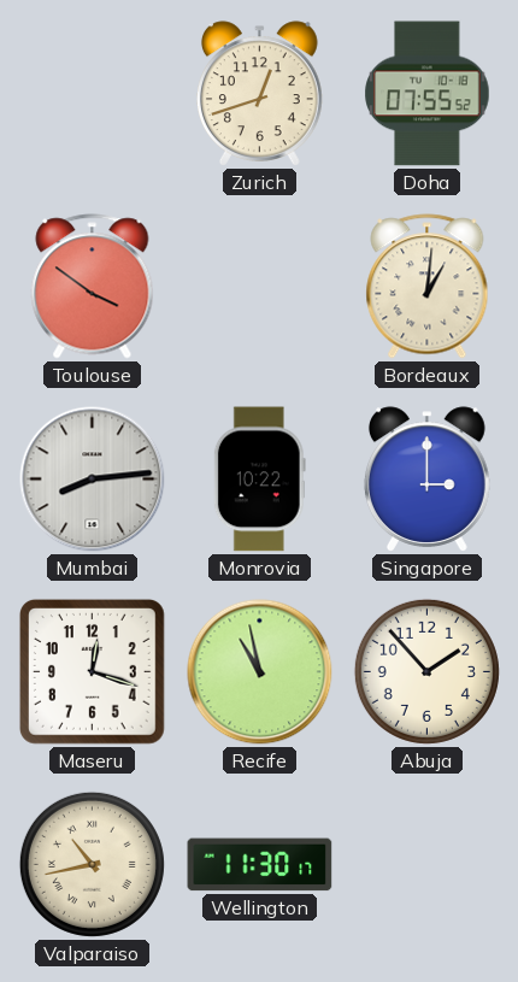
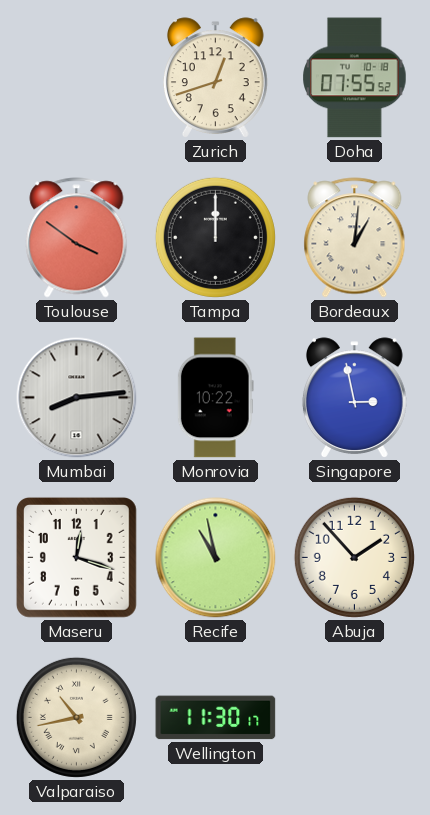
Tampa: none -> 12:00 (215, 237)
Singapore: 3:00 -> 2:58 (354, 398)
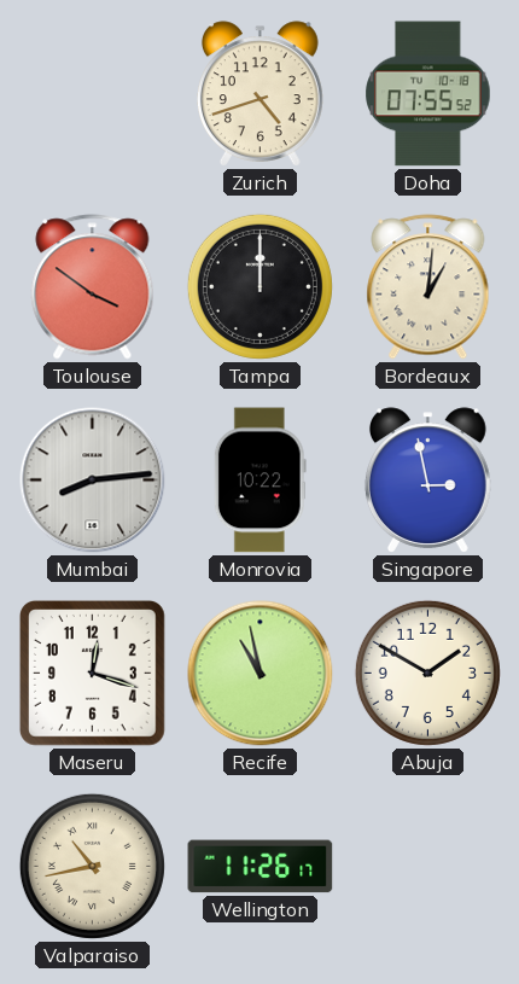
Zurich: 12:42 -> 4:42 (259, 94)
Abuja: 1:53 -> 1:50 (427, 673)
Wellington: 11:30 -> 11:26 (261, 867)
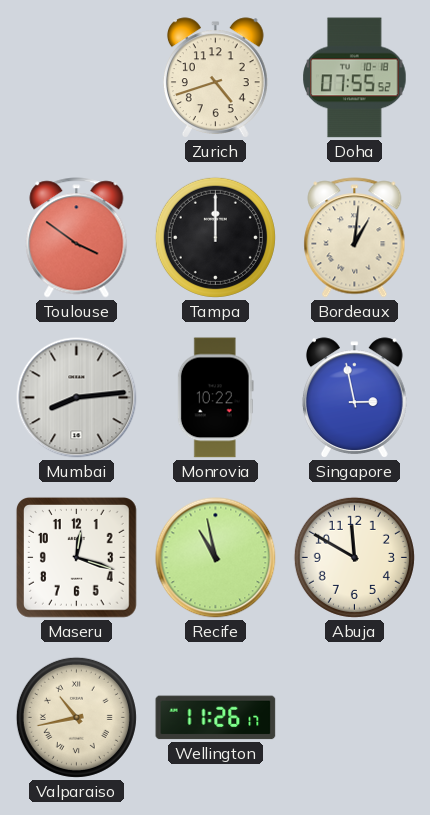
Abuja: 1:50 -> 11:50 (354, 557)
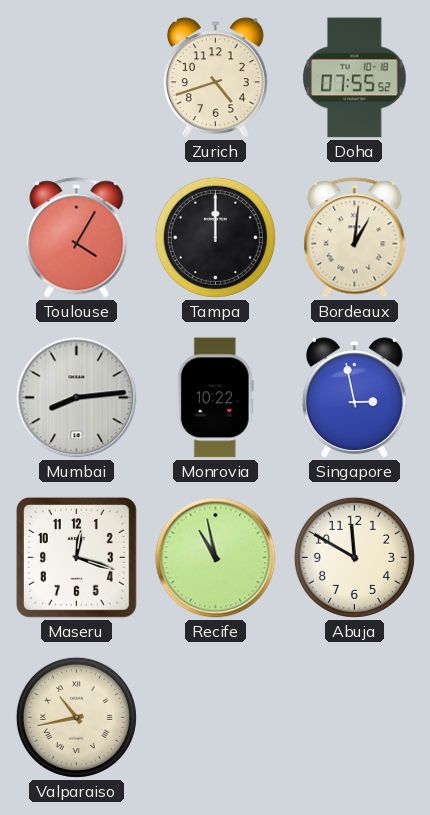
Toulouse: 3:51 -> 4:05 (77, 238)
Wellington: 11:26 -> none (216, 718)
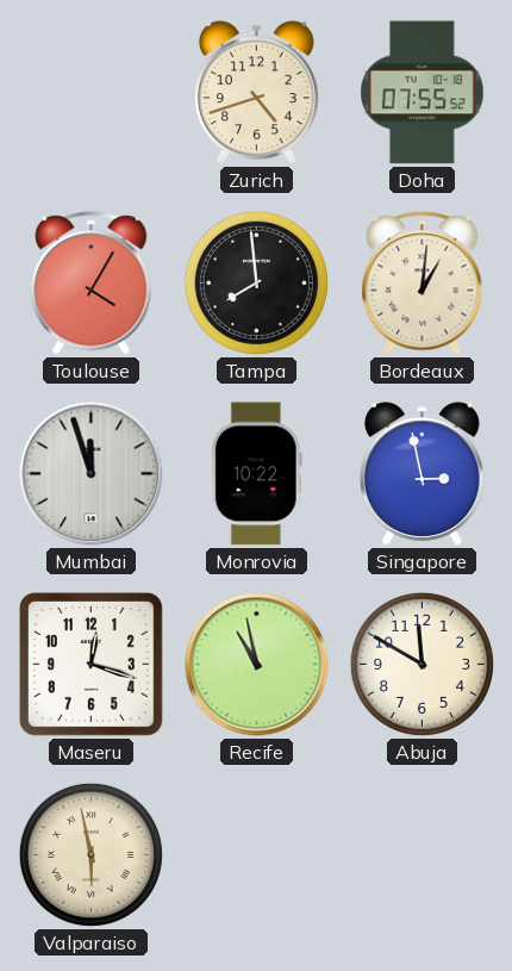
Tampa: 12:00 -> 7:59 (256, 282)
Mumbai: 8:14 -> 11:57 (92, 474)
Valparaiso: 10:43 -> 5:58 (90, 854)
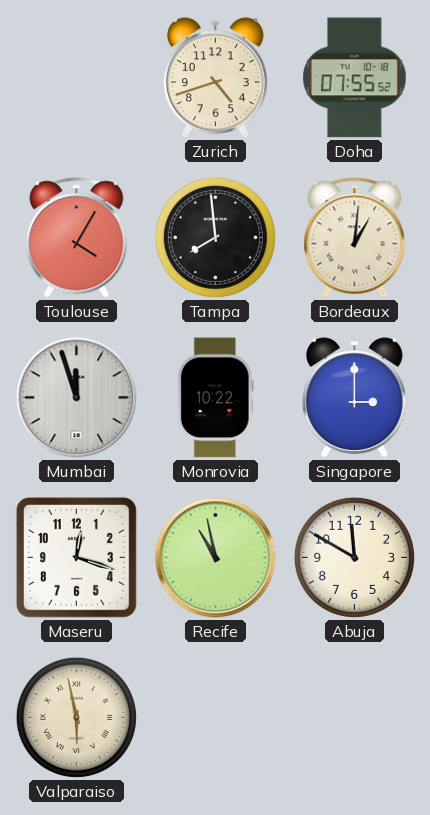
Singapore: 2:58 -> 3:00 (354, 398)
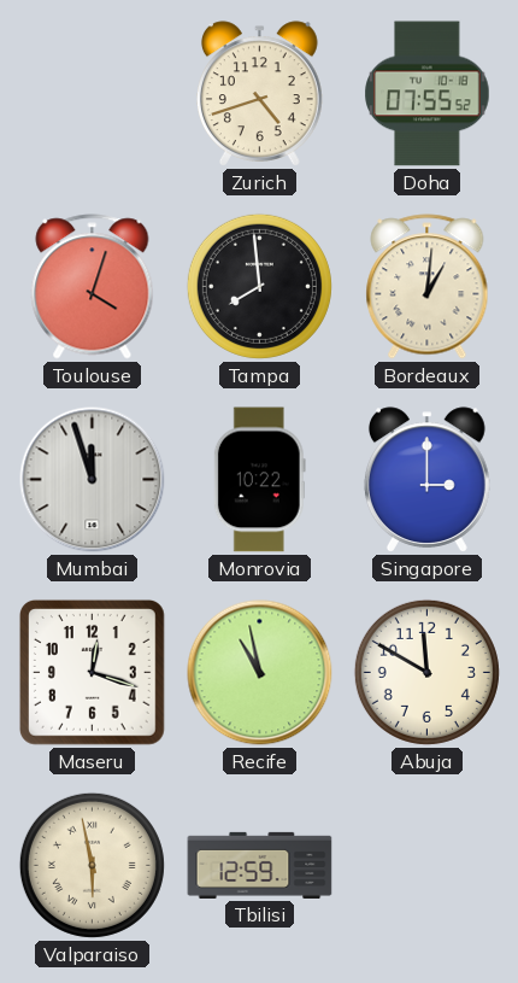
Toulouse: 4:05 -> 4:03 (93, 287)
Tbilisi: none -> 12:59 (260, 865)
